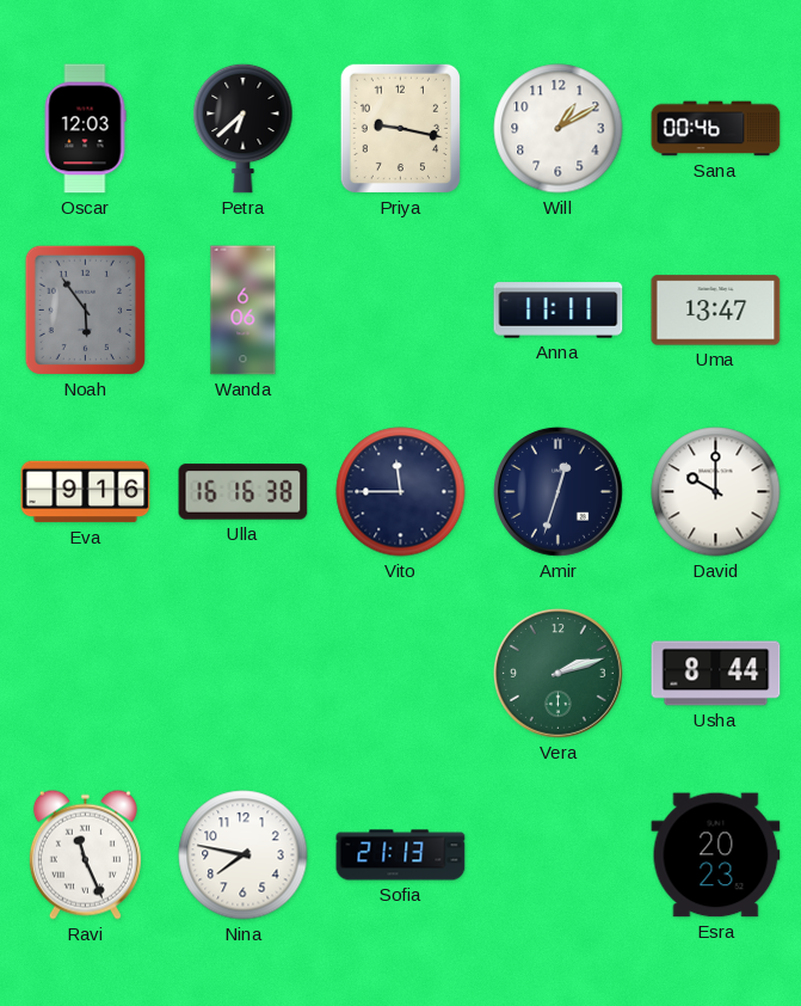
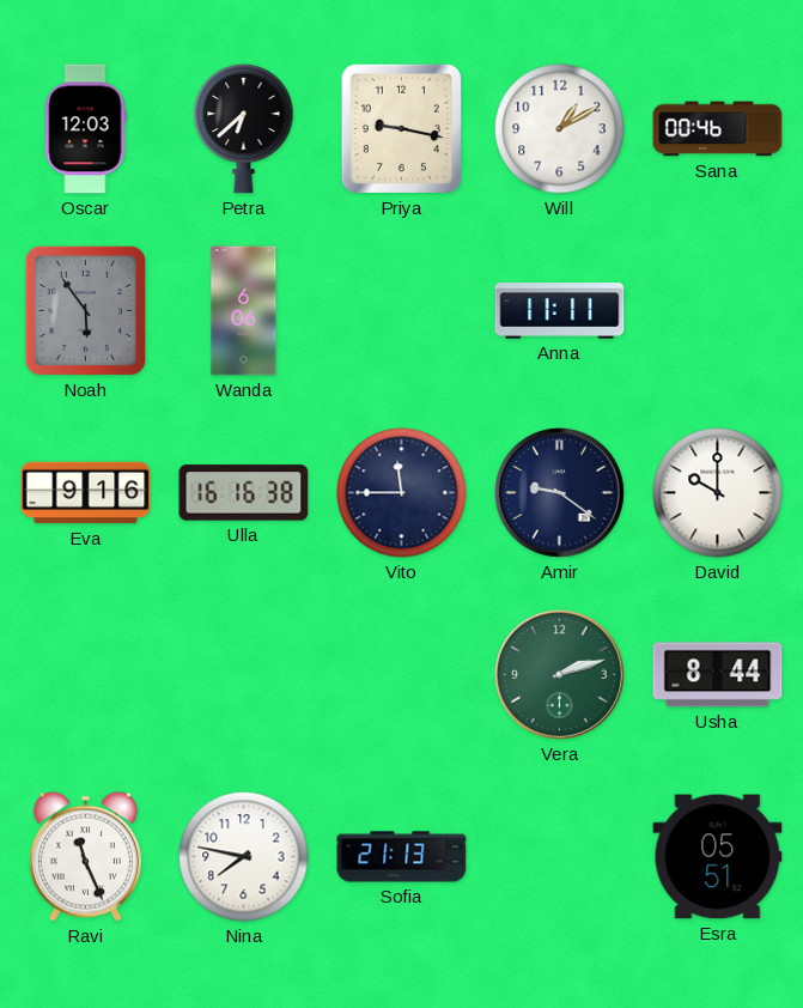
Uma: 13:47 -> none (716, 311)
Amir: 12:33 -> 9:21 (559, 492)
Esra: 20:23 -> 05:51 (718, 857)
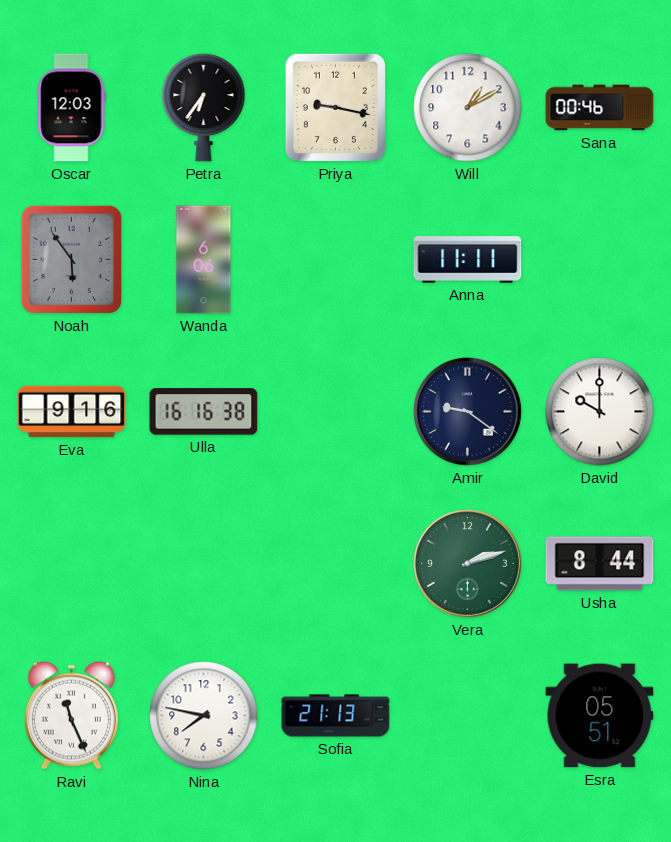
Petra: 6:38 -> 6:36 (204, 107)
Vito: 11:45 -> none (402, 493)
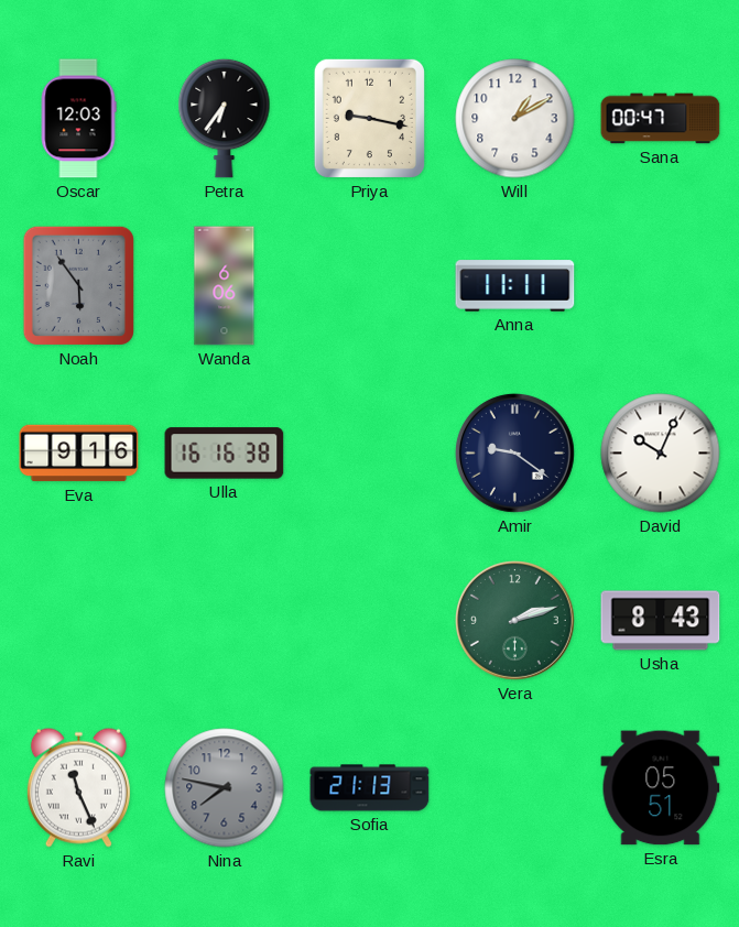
Sana: 00:46 -> 00:47 (661, 119)
David: 10:00 -> 10:04 (661, 454)
Usha: 8:44 -> 8:43 (661, 621)
Nina dial: white -> grey (225, 788)
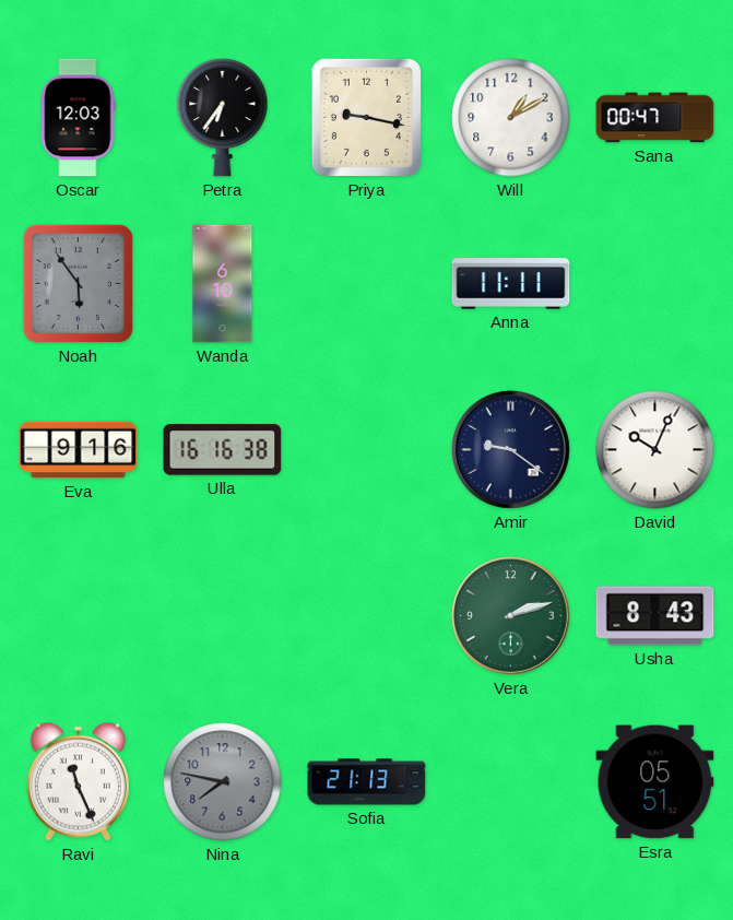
Wanda: 6:06 -> 6:10 (223, 284)
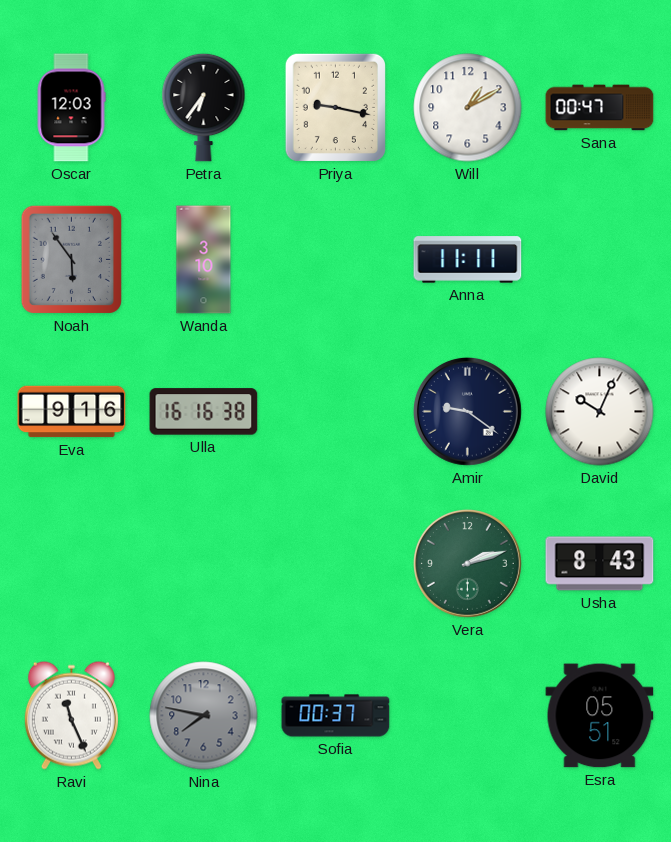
Wanda: 6:10 -> 3:10 (204, 260)
Sofia: 21:13 -> 00:37 (336, 716)
